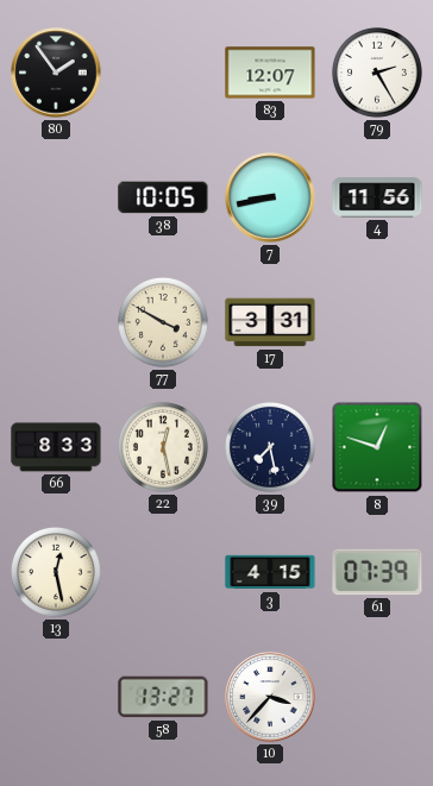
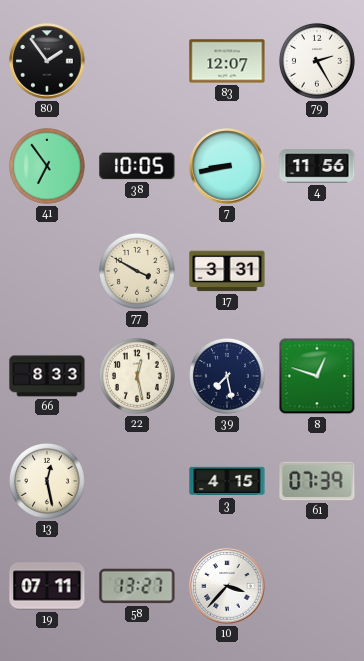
41: none -> 6:54 (47, 166)
19: none -> 07:11 (47, 586)
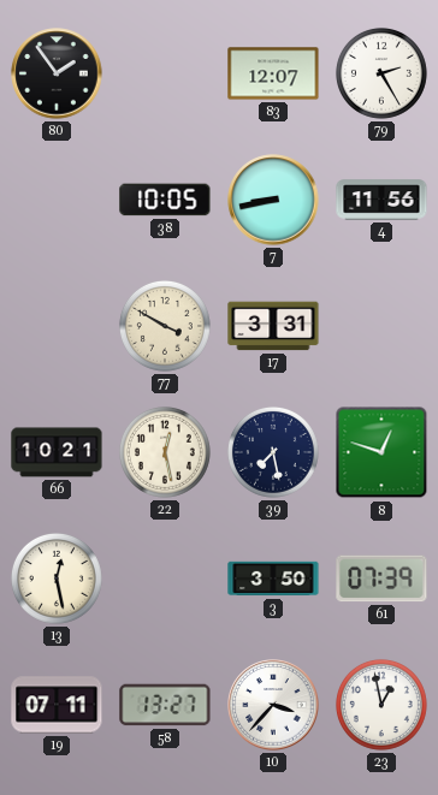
41: 6:54 -> none (47, 166)
66: 8:33 -> 10:21 (57, 452)
3: 4:15 -> 3:50 (273, 579)
23: none -> 12:58 (381, 705)
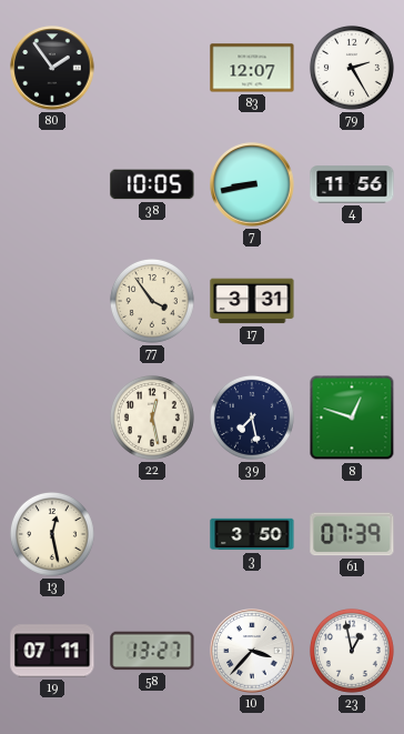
77: 3:50 -> 3:54 (152, 301)
66: 10:21 -> none (57, 452)
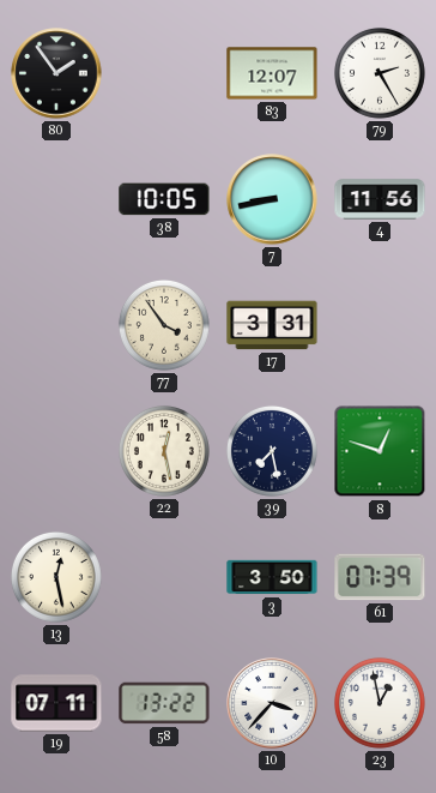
58: 13:27 -> 13:22 (164, 703)
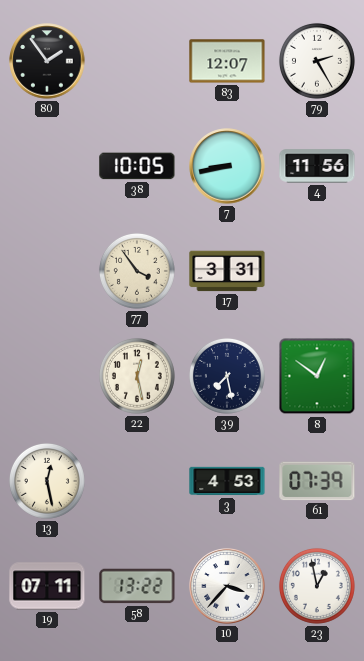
8: 12:48 -> 12:51 (317, 376)
3: 3:50 -> 4:53 (227, 481)
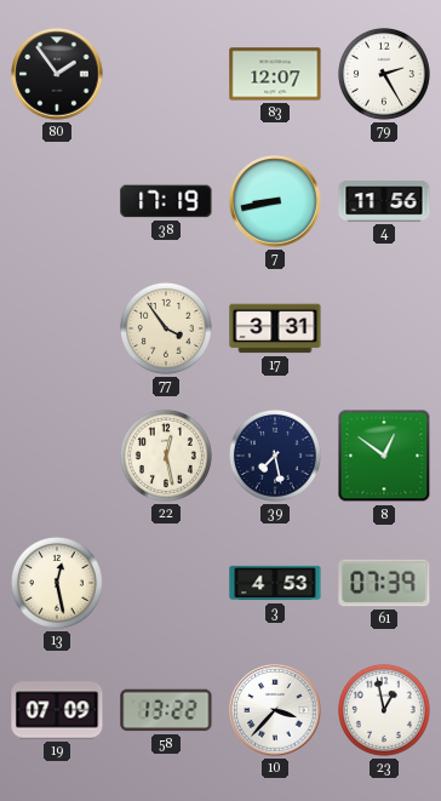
38: 10:05 -> 17:19 (166, 201)
19: 07:11 -> 07:09 (57, 710)
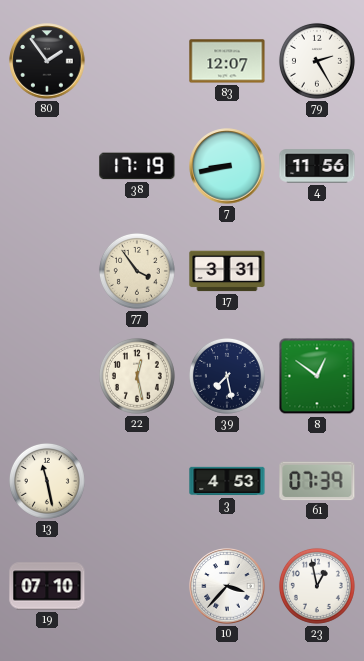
13: 12:28 -> 11:28 (47, 481)
19: 07:09 -> 07:10 (47, 586)
58: 13:22 -> none (166, 710)
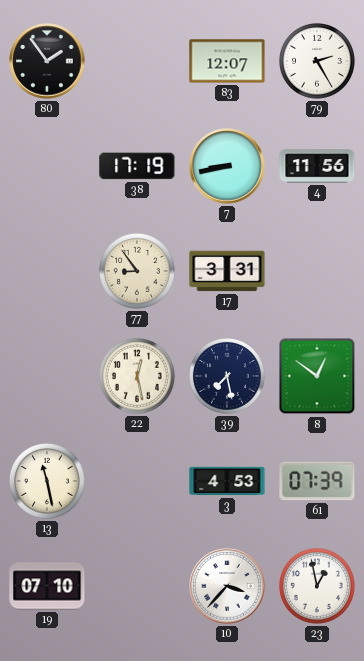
77: 3:54 -> 8:54 (137, 271)
